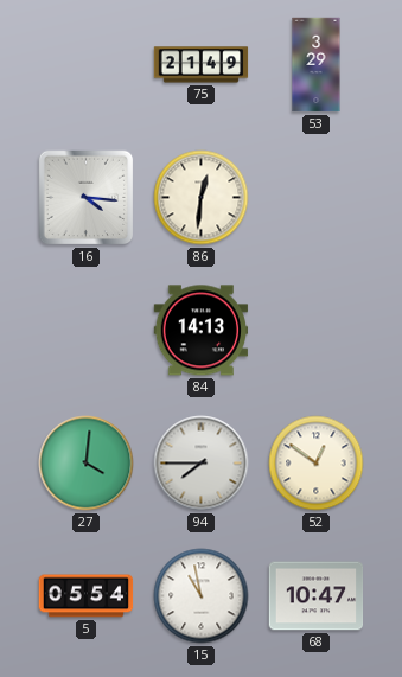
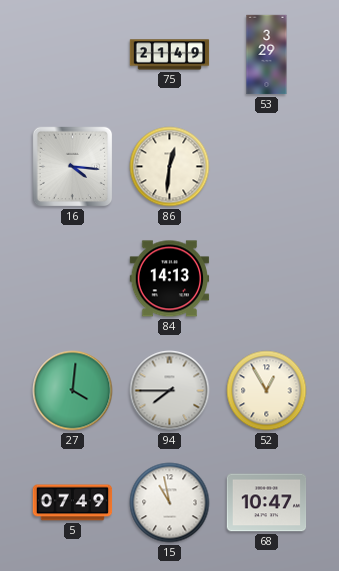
52: 12:51 -> 12:55 (267, 391)
5: 05:54 -> 07:49 (73, 503)
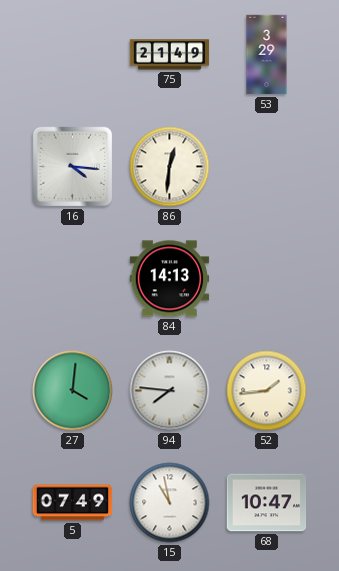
94: 7:45 -> 7:46 (170, 391)
52: 12:55 -> 1:44 (267, 391)
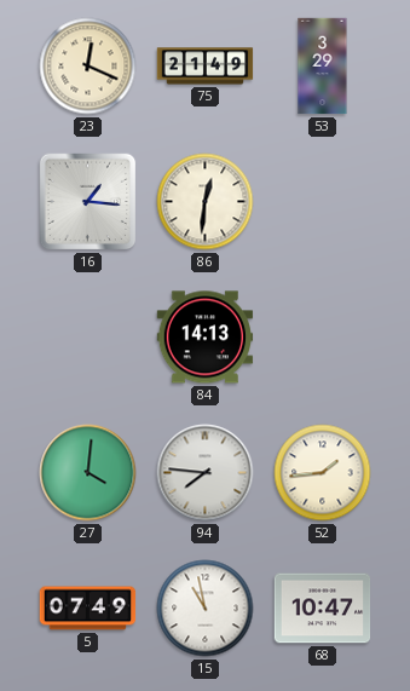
23: none -> 12:19 (88, 67)
16: 4:16 -> 1:16 (88, 202)
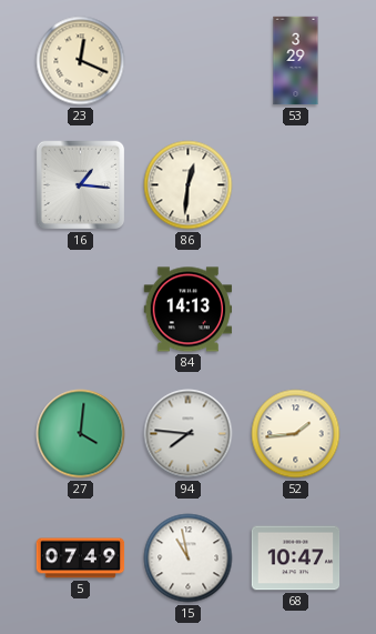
75: 21:49 -> none (206, 67)
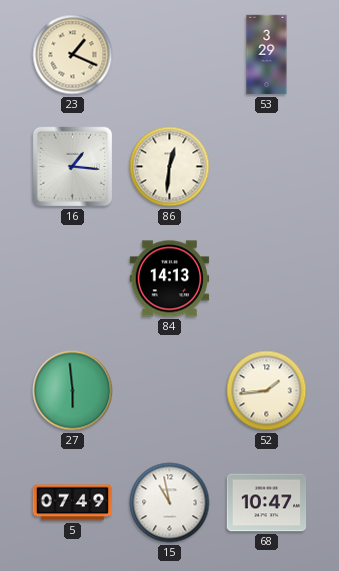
23: 12:19 -> 1:19 (73, 55)
27: 4:01 -> 5:59 (73, 391)
94: 7:46 -> none (189, 434)
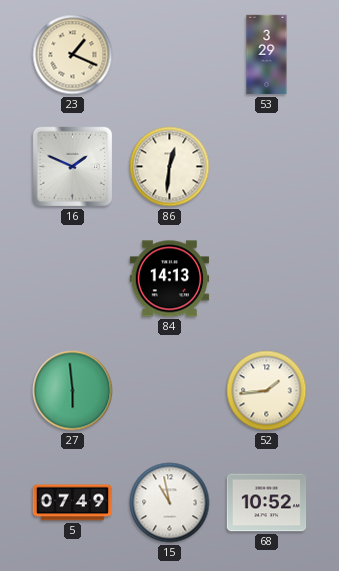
16: 1:16 -> 1:49 (73, 167)
68: 10:47 -> 10:52 (267, 503)
